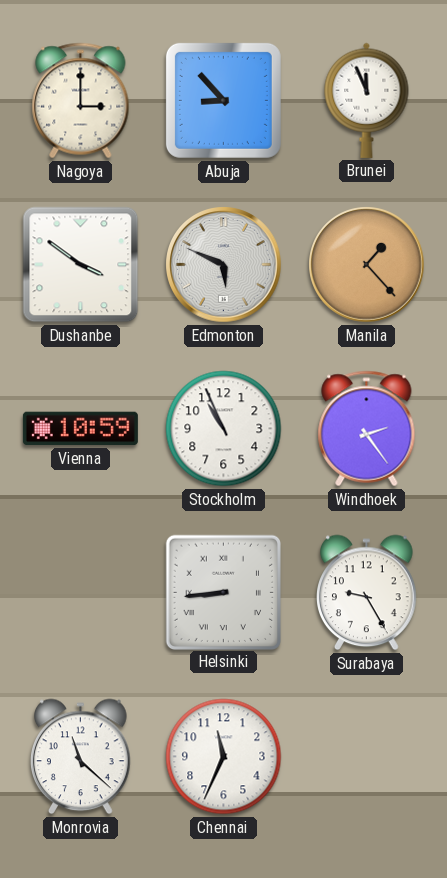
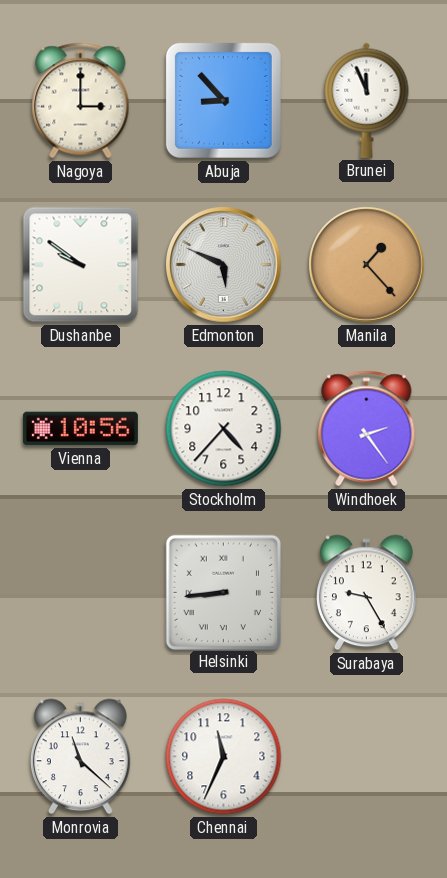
Dushanbe: 3:51 -> 9:51 (81, 265)
Vienna: 10:59 -> 10:56 (80, 429)
Stockholm: 10:56 -> 4:37 (224, 429)
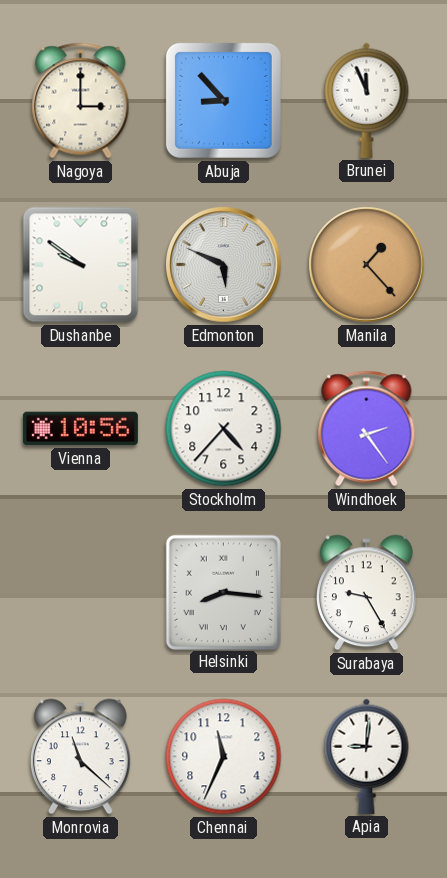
Helsinki: 8:44 -> 8:16 (223, 592)
Apia: none -> 9:01 (367, 756)
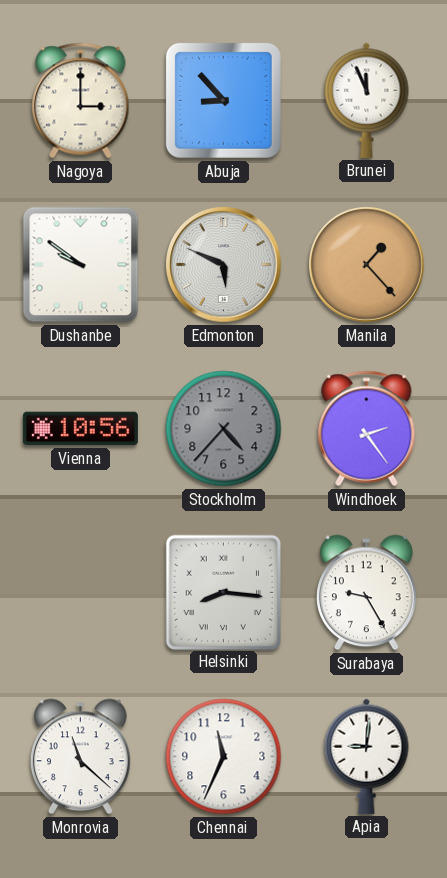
Stockholm dial: white -> grey (224, 429)
